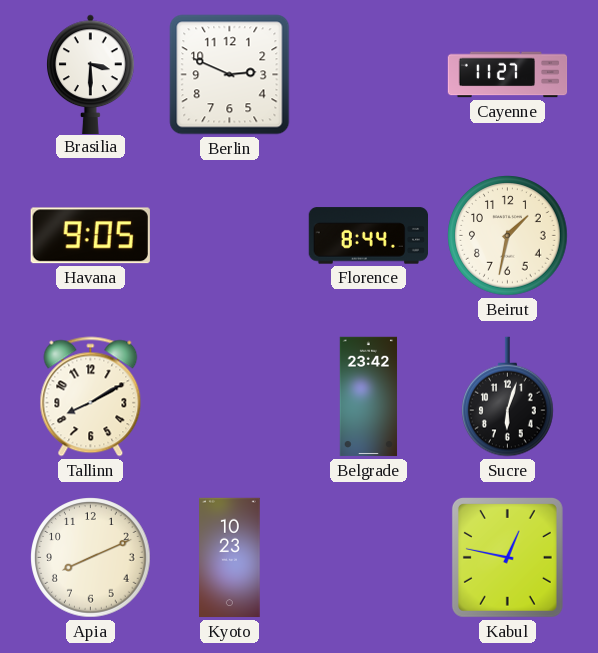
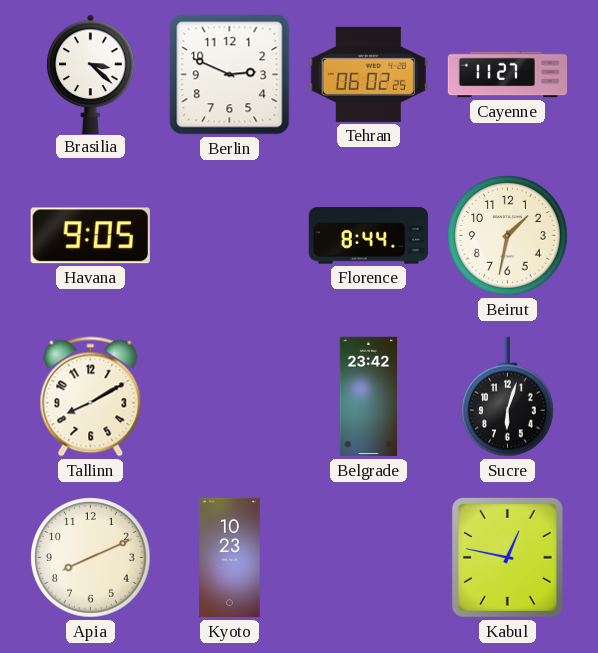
Brasilia: 3:30 -> 3:22 (91, 74)
Tehran: none -> 06:02 (368, 74)
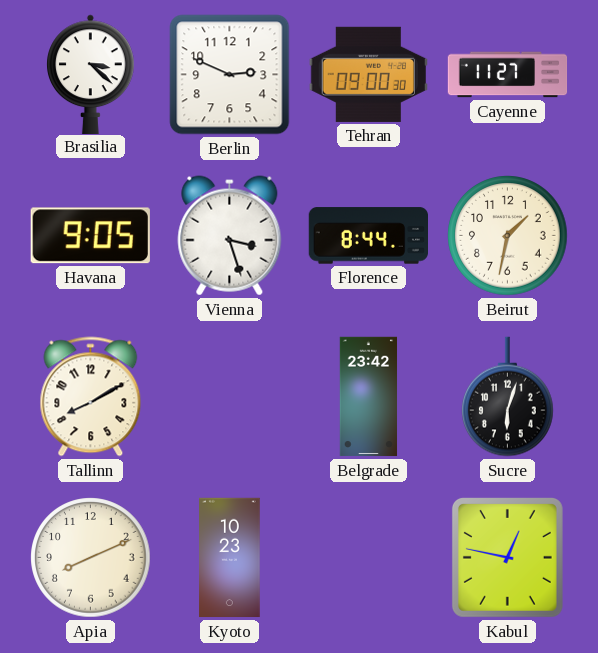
Tehran: 06:02 -> 09:00 (368, 74)
Vienna: none -> 3:27 (230, 236)
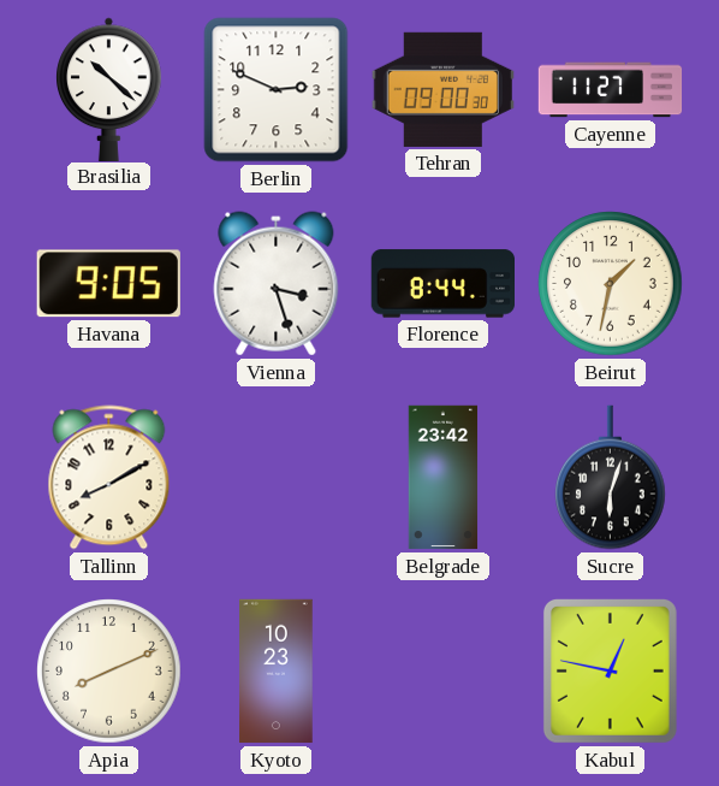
Brasilia: 3:22 -> 10:22 (109, 89)
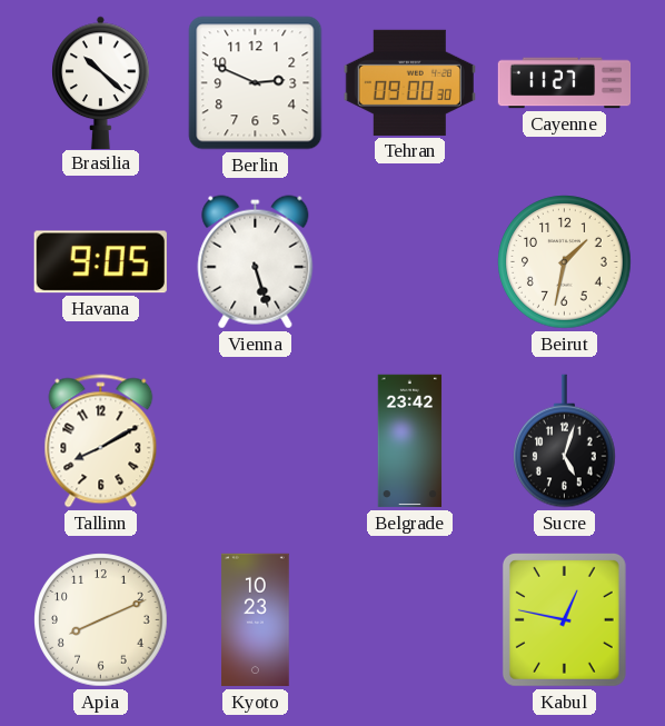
Vienna: 3:27 -> 5:27 (256, 262)
Florence: 8:44 -> none (442, 284)
Sucre: 6:03 -> 5:03 (565, 441)
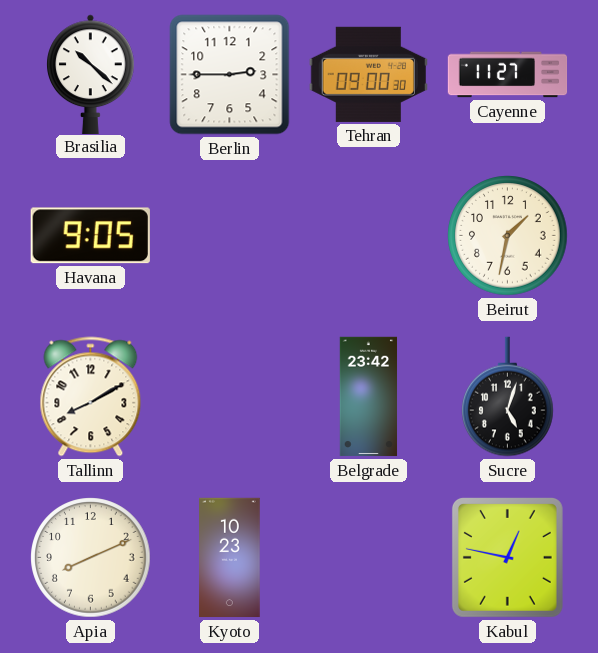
Berlin: 2:49 -> 2:45 (230, 75)
Vienna: 5:27 -> none (256, 262)
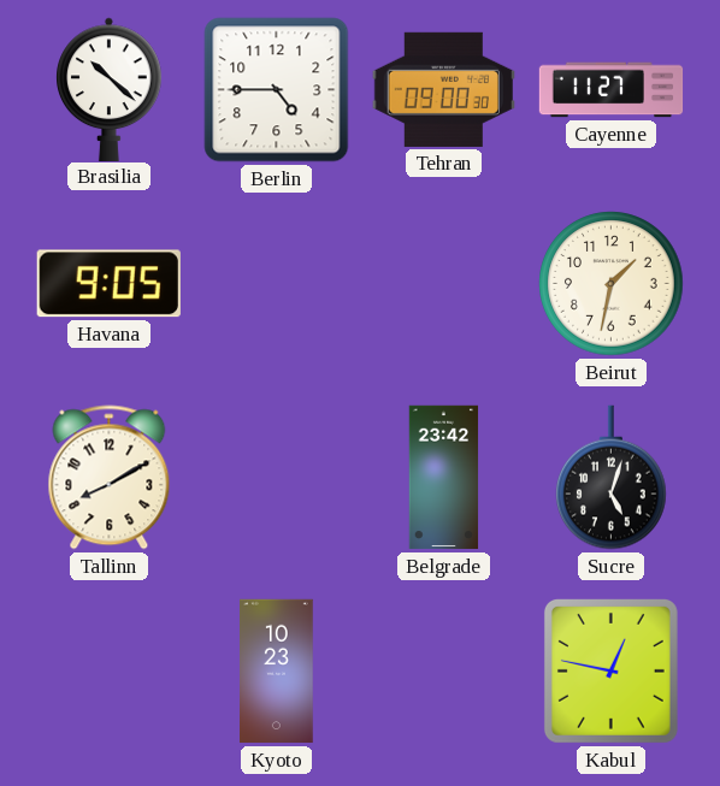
Berlin: 2:45 -> 4:45 (277, 90)
Apia: 8:11 -> none (91, 558)
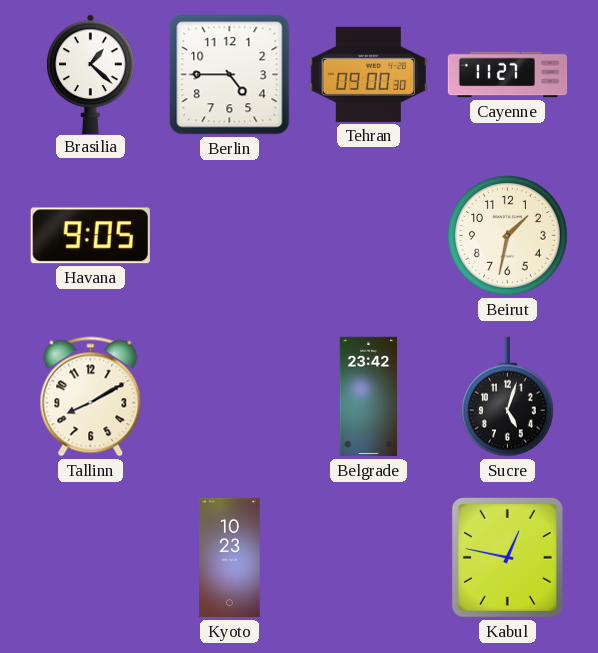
Brasilia: 10:22 -> 1:22 (91, 74)
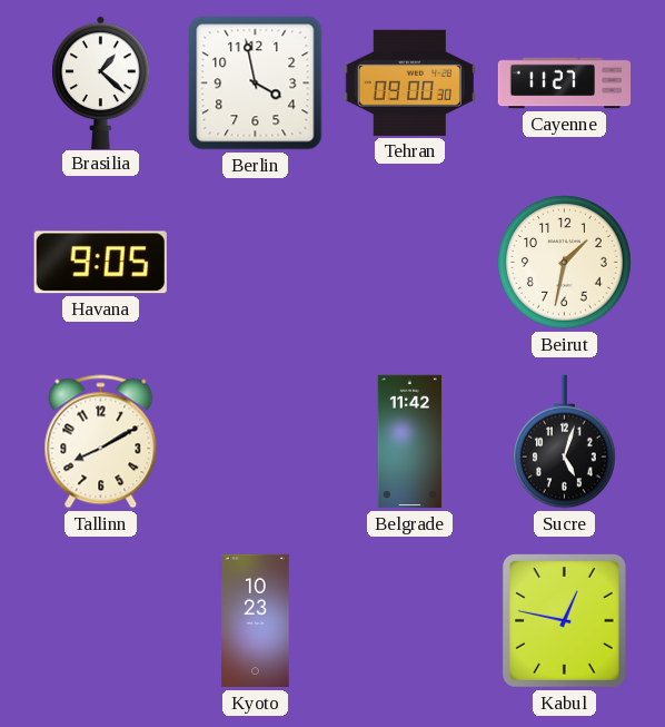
Berlin: 4:45 -> 3:58 (256, 83)
Belgrade: 23:42 -> 11:42 (410, 442)
